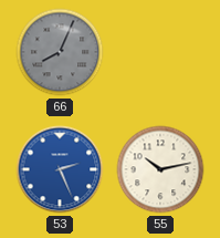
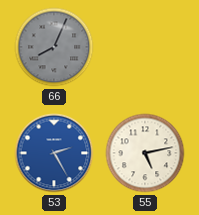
53: 2:26 -> 2:25 (54, 153)
55: 10:13 -> 5:13 (145, 153)
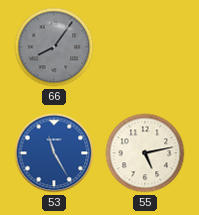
66: 8:04 -> 8:06 (54, 47)
53: 2:25 -> 11:25 (54, 153)
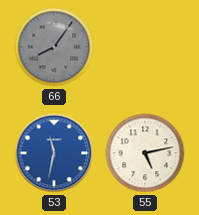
53: 11:25 -> 11:32 (54, 153)
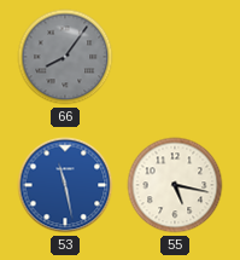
53: 11:32 -> 11:28 (65, 185)
55: 5:13 -> 5:17 (175, 185)
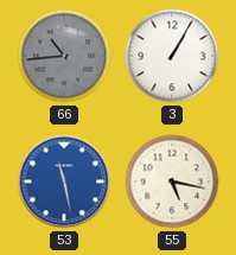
66: 8:06 -> 10:44 (64, 56)
3: none -> 1:05 (172, 56)
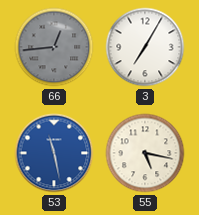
66: 10:44 -> 12:44 (54, 47)
3: 1:05 -> 7:05 (145, 47)
